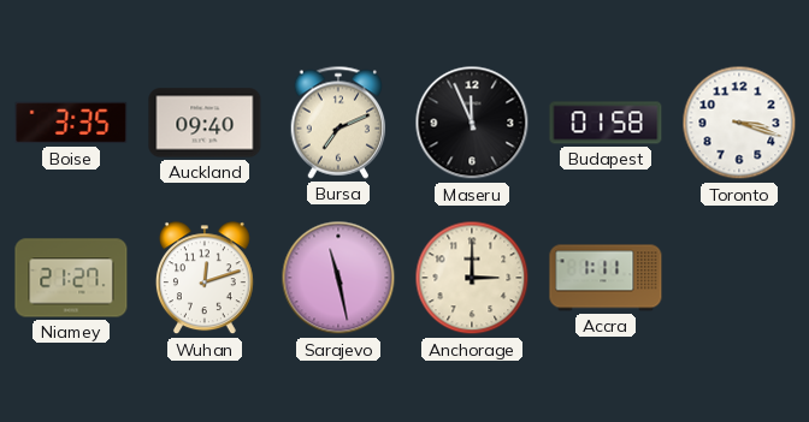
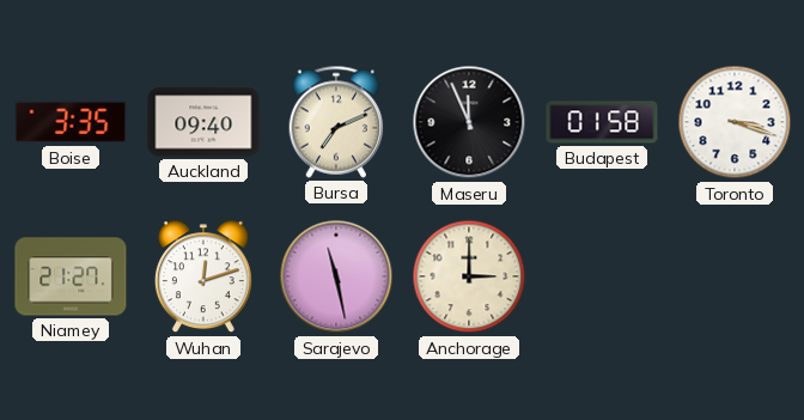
Accra: 1:11 -> none (606, 278)
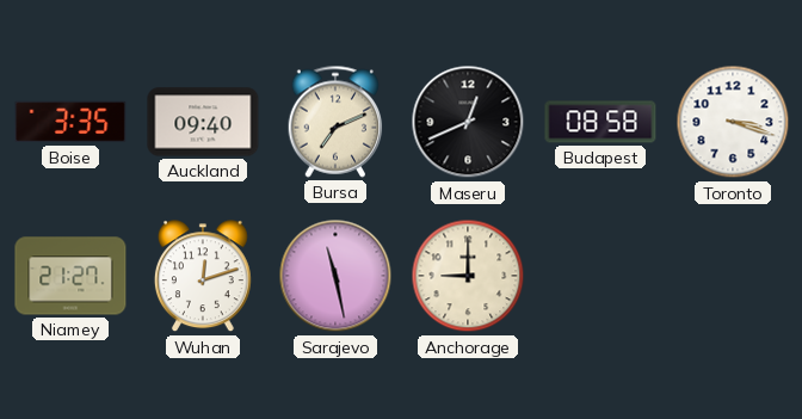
Maseru: 11:56 -> 12:41 (468, 122)
Budapest: 01:58 -> 08:58 (600, 122)
Anchorage: 3:00 -> 9:00 (468, 276)
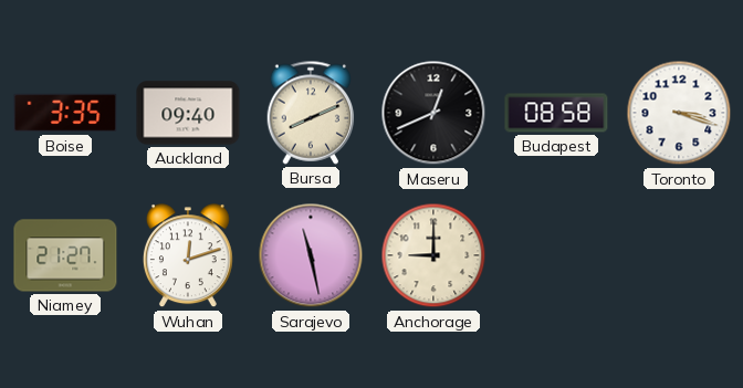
Bursa: 7:11 -> 8:11 (311, 113)
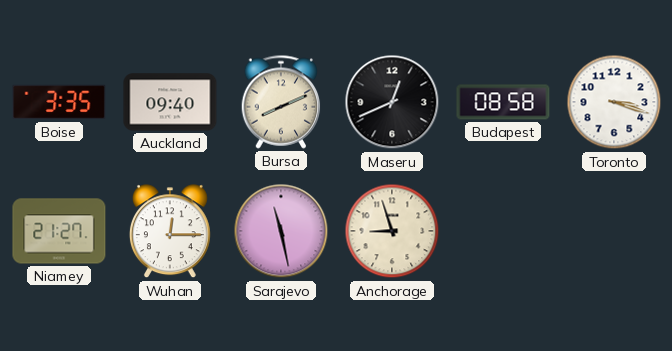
Wuhan: 12:12 -> 12:15 (170, 232)
Anchorage: 9:00 -> 8:57 (392, 231)
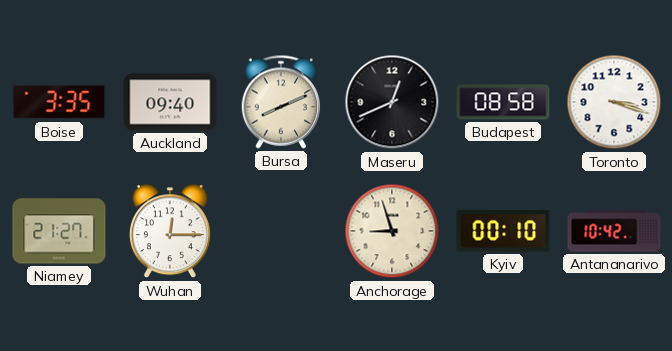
Sarajevo: 11:28 -> none (281, 231)
Kyiv: none -> 00:10 (503, 231)
Antananarivo: none -> 10:42 (614, 231)
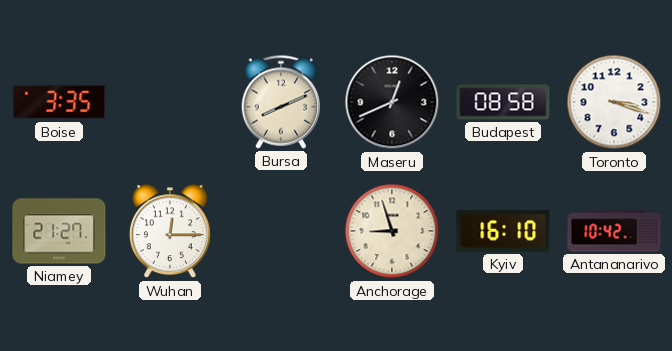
Auckland: 09:40 -> none (170, 102)
Kyiv: 00:10 -> 16:10 (503, 231)
